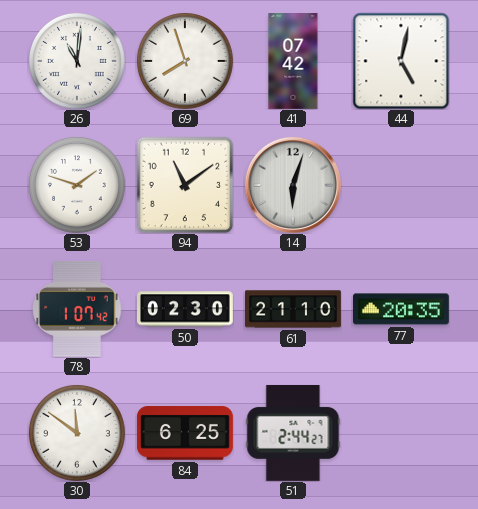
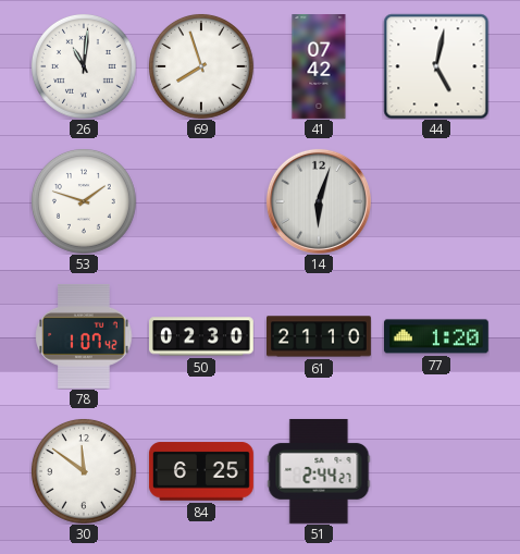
94: 11:09 -> none (185, 185)
77: 20:35 -> 1:20 (436, 336)
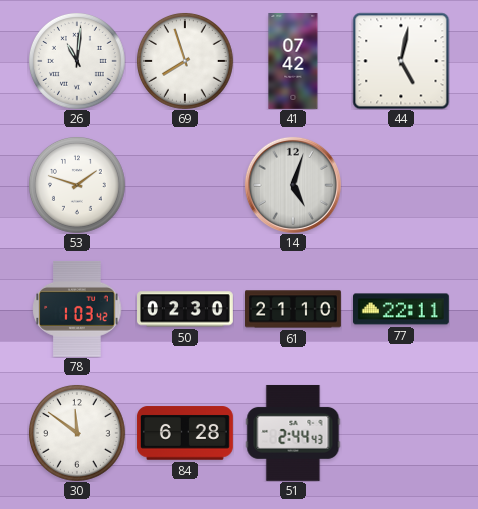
14: 6:03 -> 5:03 (293, 185)
78: 1:07 -> 1:03 (77, 309)
77: 1:20 -> 22:11 (401, 309)
84: 6:25 -> 6:28 (185, 433)
51: 2:44:27 -> 2:44:43 (293, 433)
